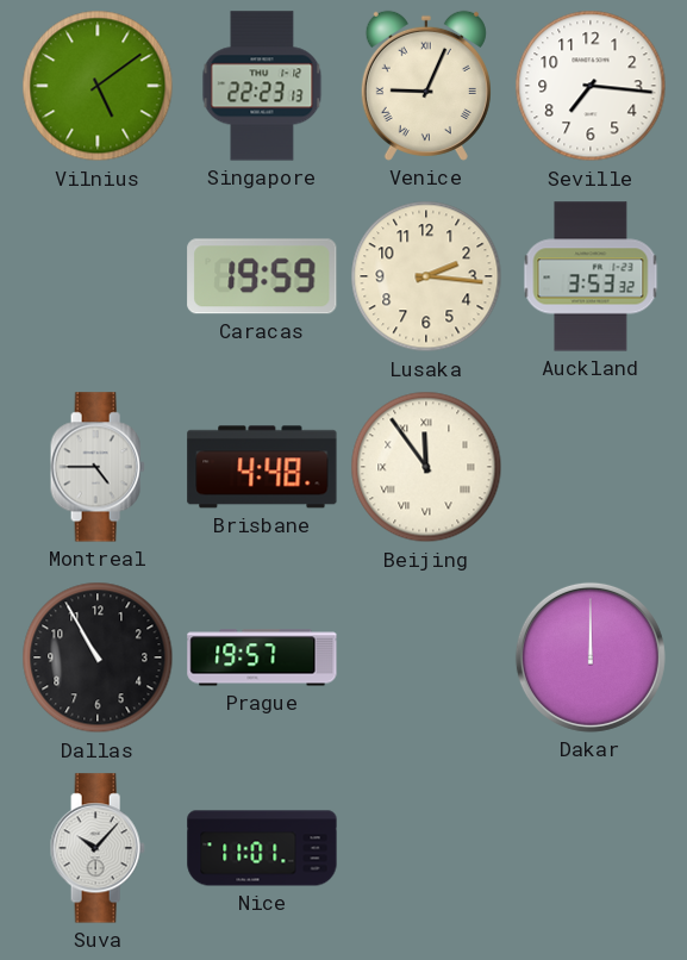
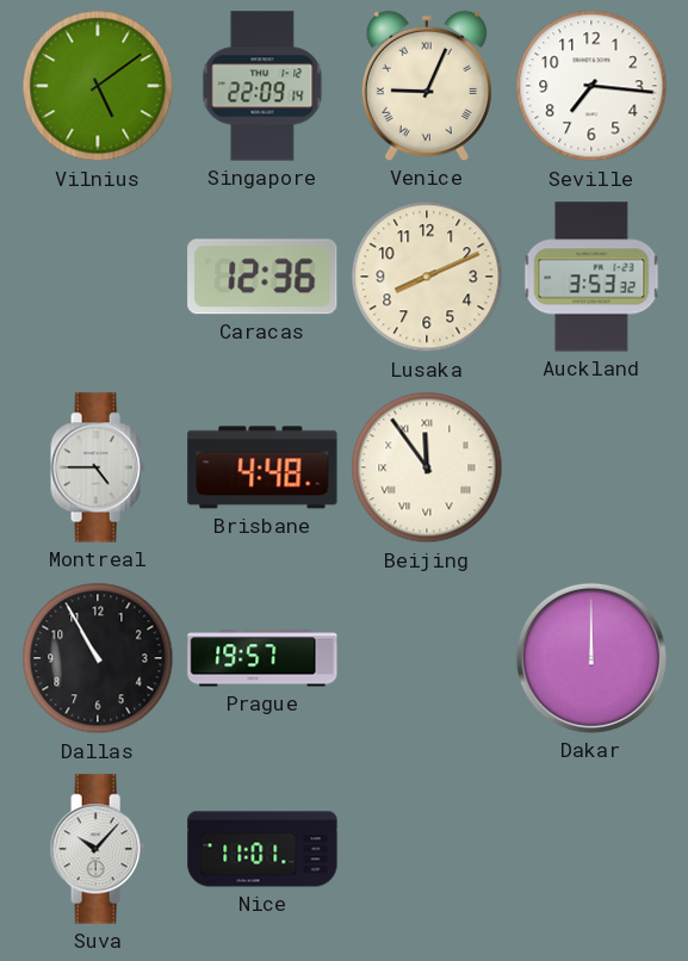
Singapore: 22:23 -> 22:09 (262, 86)
Caracas: 19:59 -> 12:36 (262, 277)
Lusaka: 2:16 -> 8:11 (427, 277)
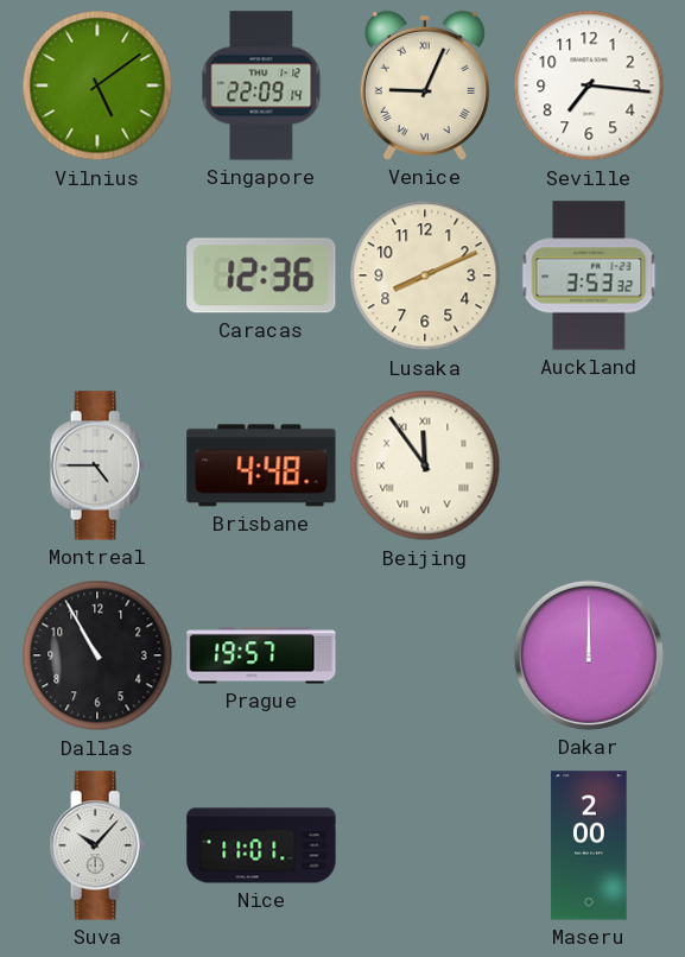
Maseru: none -> 2:00 (589, 845)
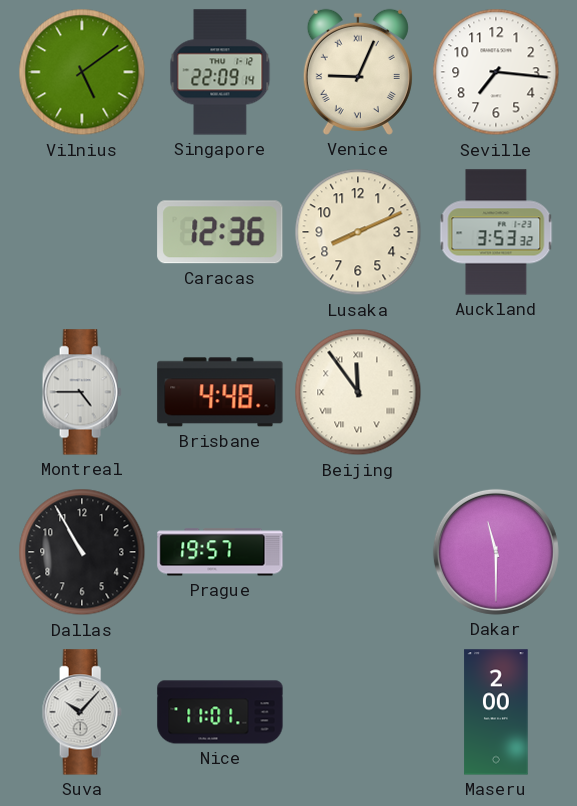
Dakar: 12:00 -> 11:30 (496, 552)
